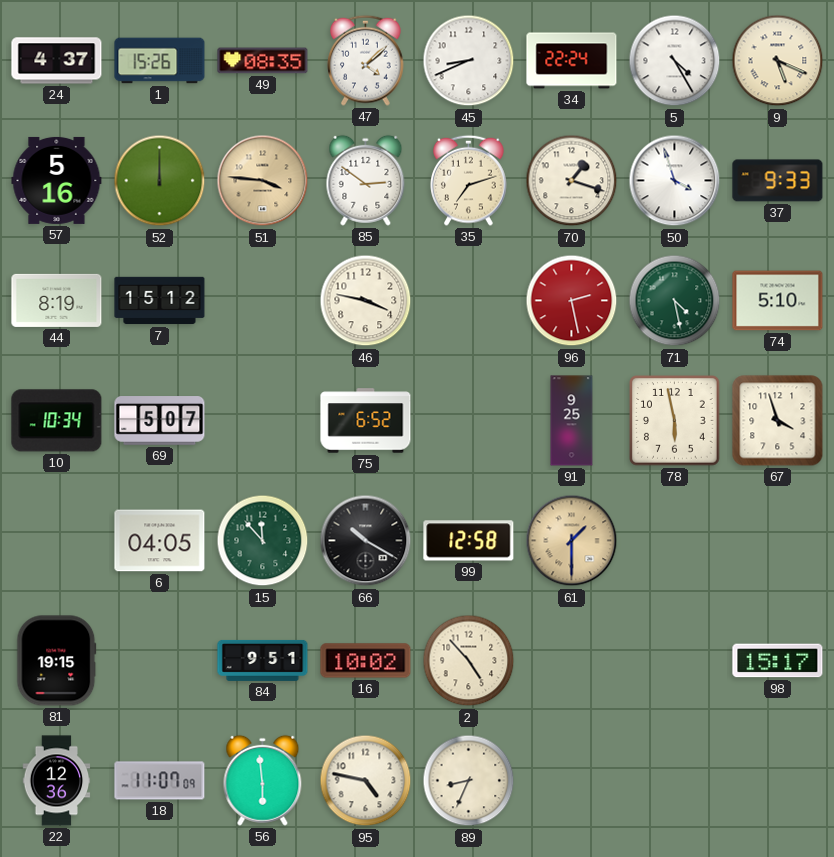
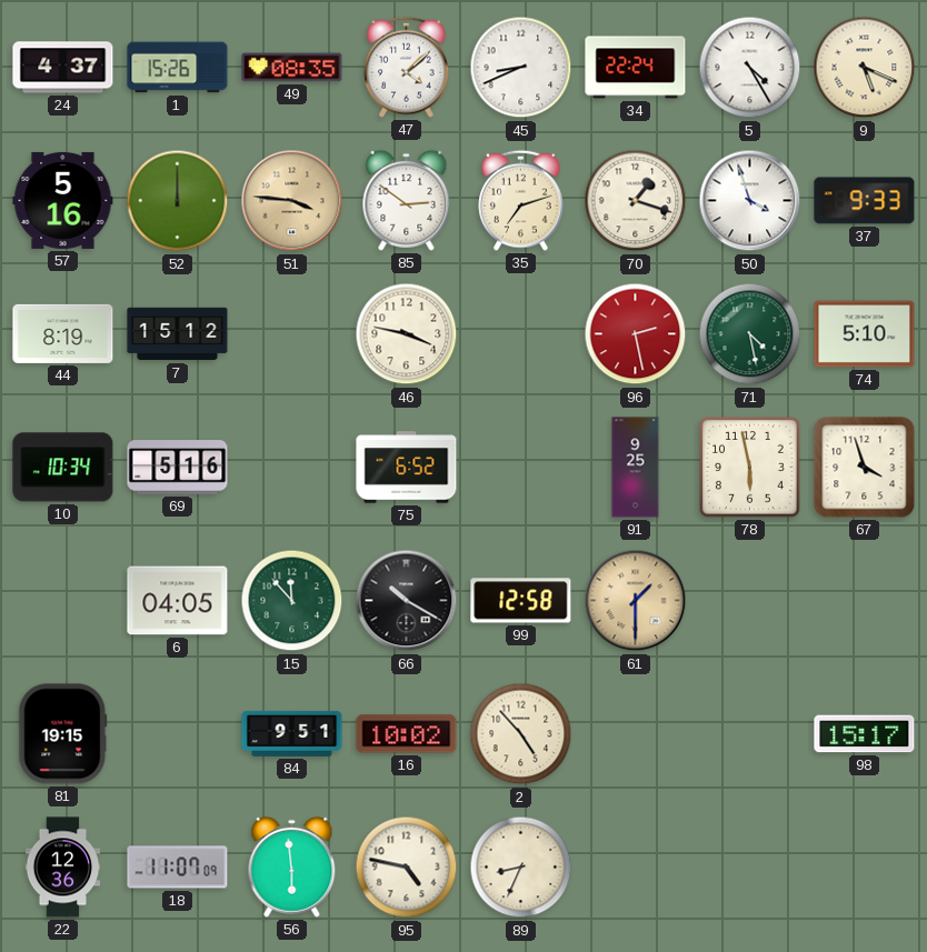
69: 5:07 -> 5:16 (178, 468)
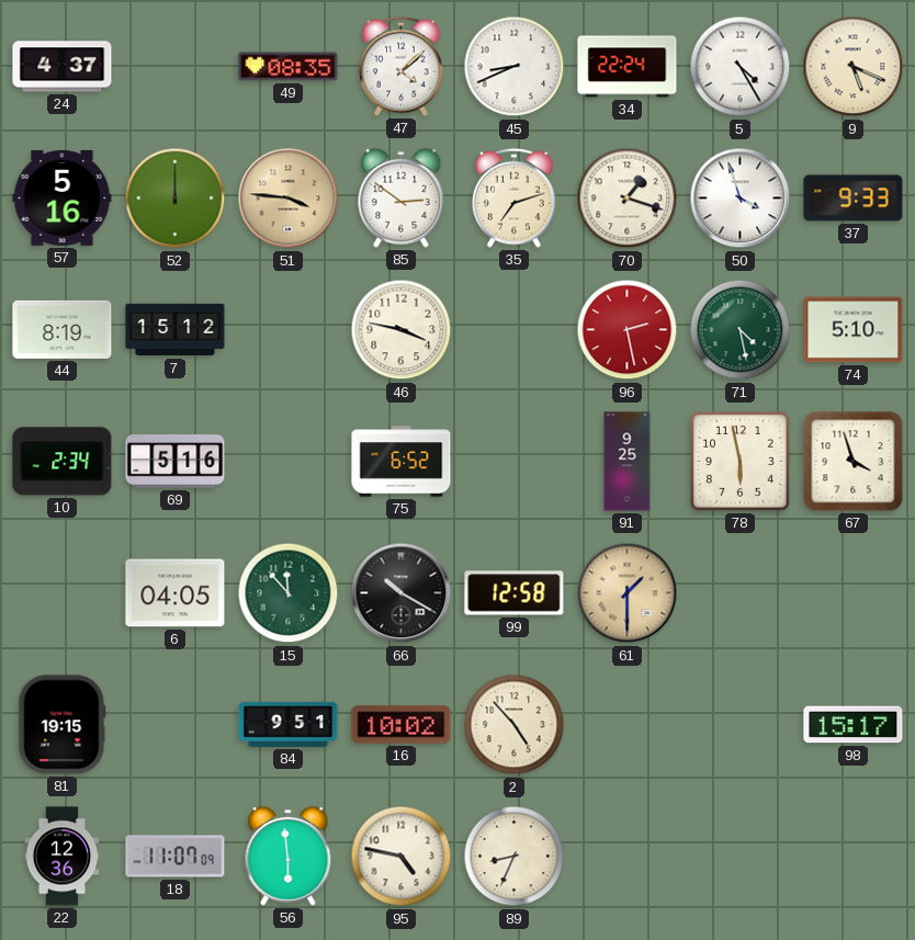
1: 15:26 -> none (178, 68)
10: 10:34 -> 2:34 (63, 462)
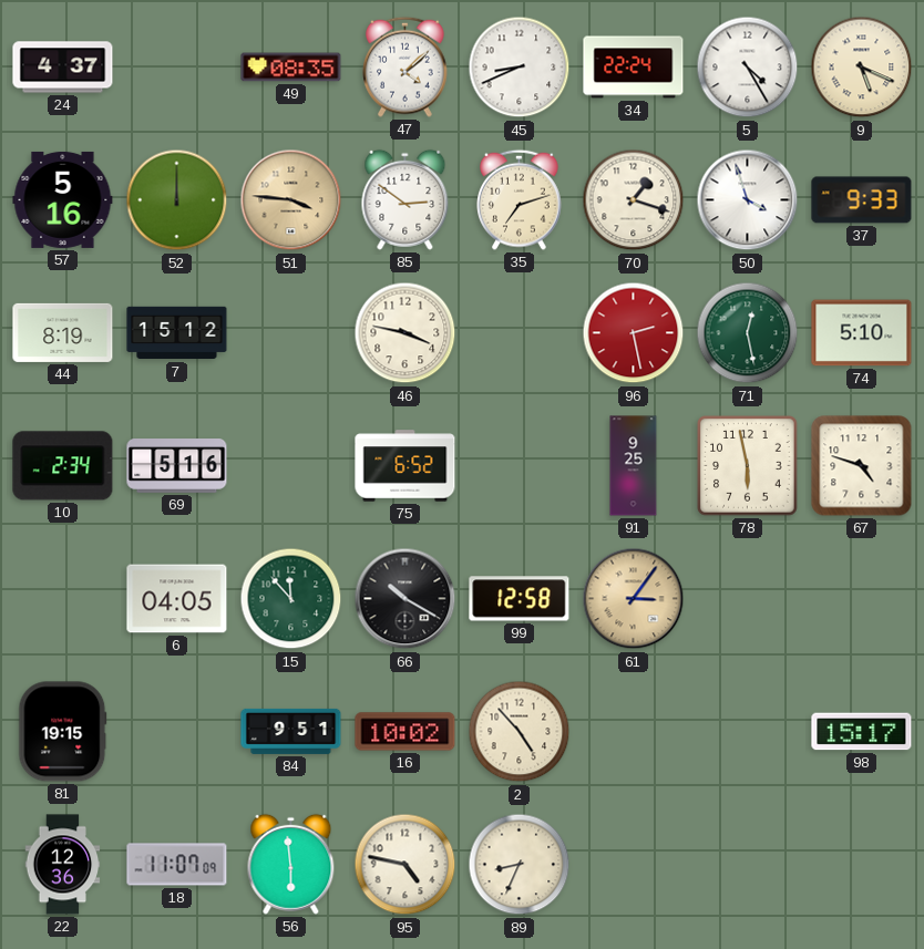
71: 4:28 -> 12:28 (748, 333)
67: 3:57 -> 4:48 (862, 466)
61: 1:30 -> 3:06 (634, 599)
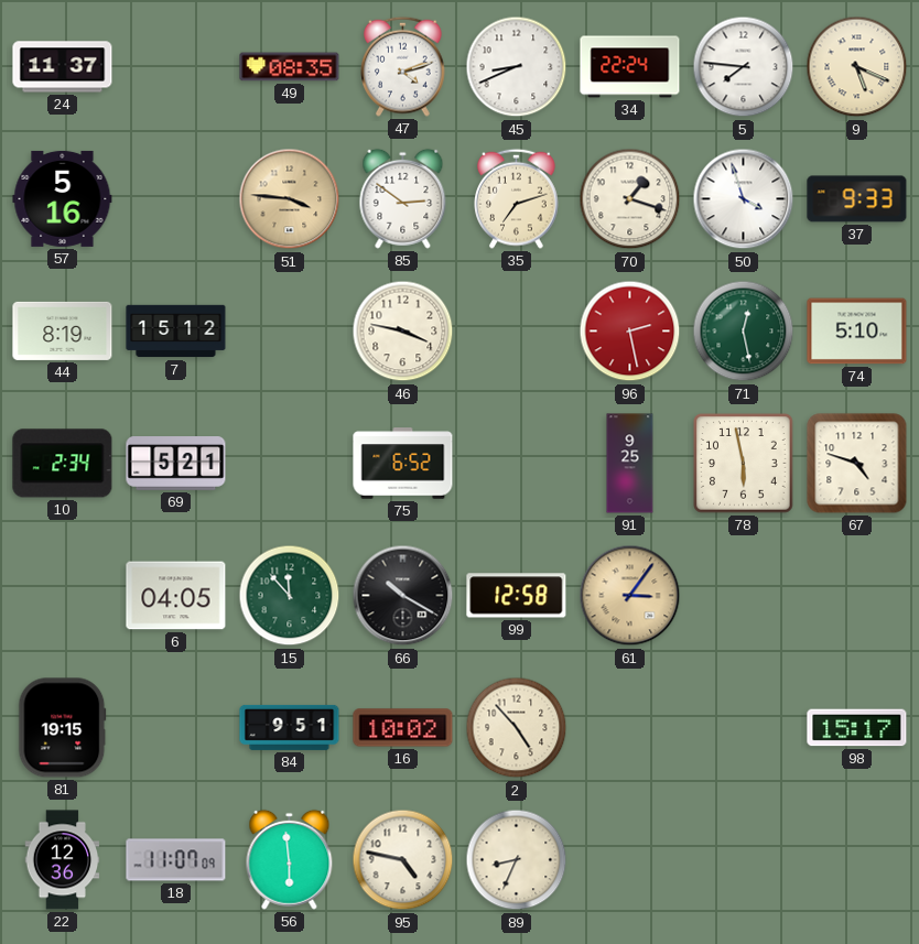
24: 4:37 -> 11:37 (63, 67)
47: 4:08 -> 4:12 (403, 66)
5: 4:25 -> 7:46 (744, 67)
52: 12:00 -> none (177, 200)
69: 5:16 -> 5:21 (176, 464)
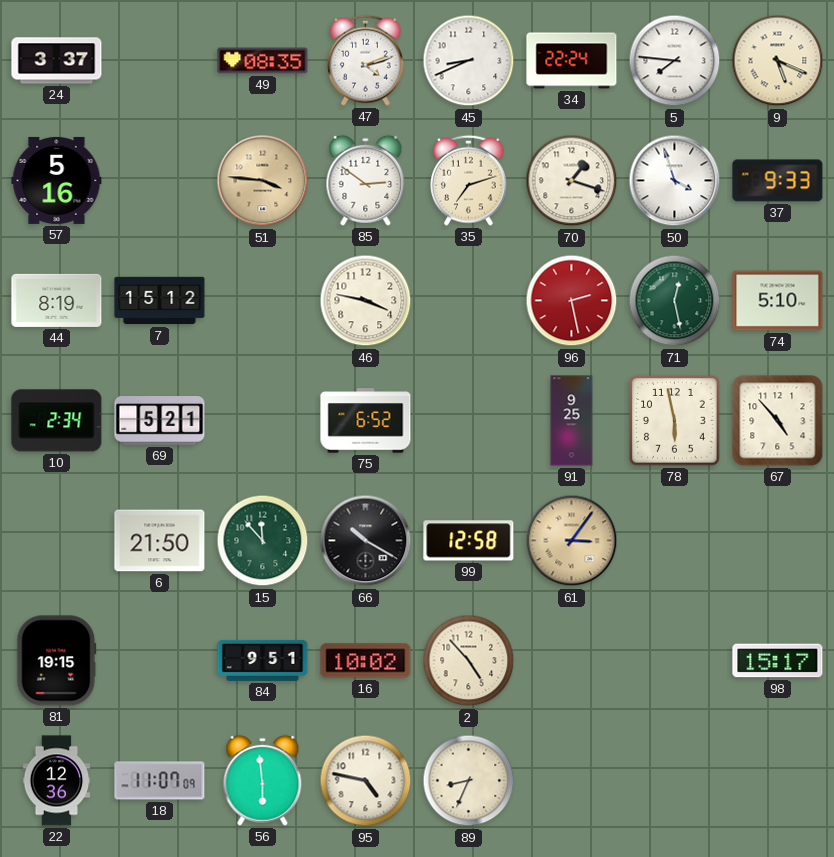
24: 11:37 -> 3:37 (57, 61)
67: 4:48 -> 4:53 (778, 421)
6: 04:05 -> 21:50 (160, 541)
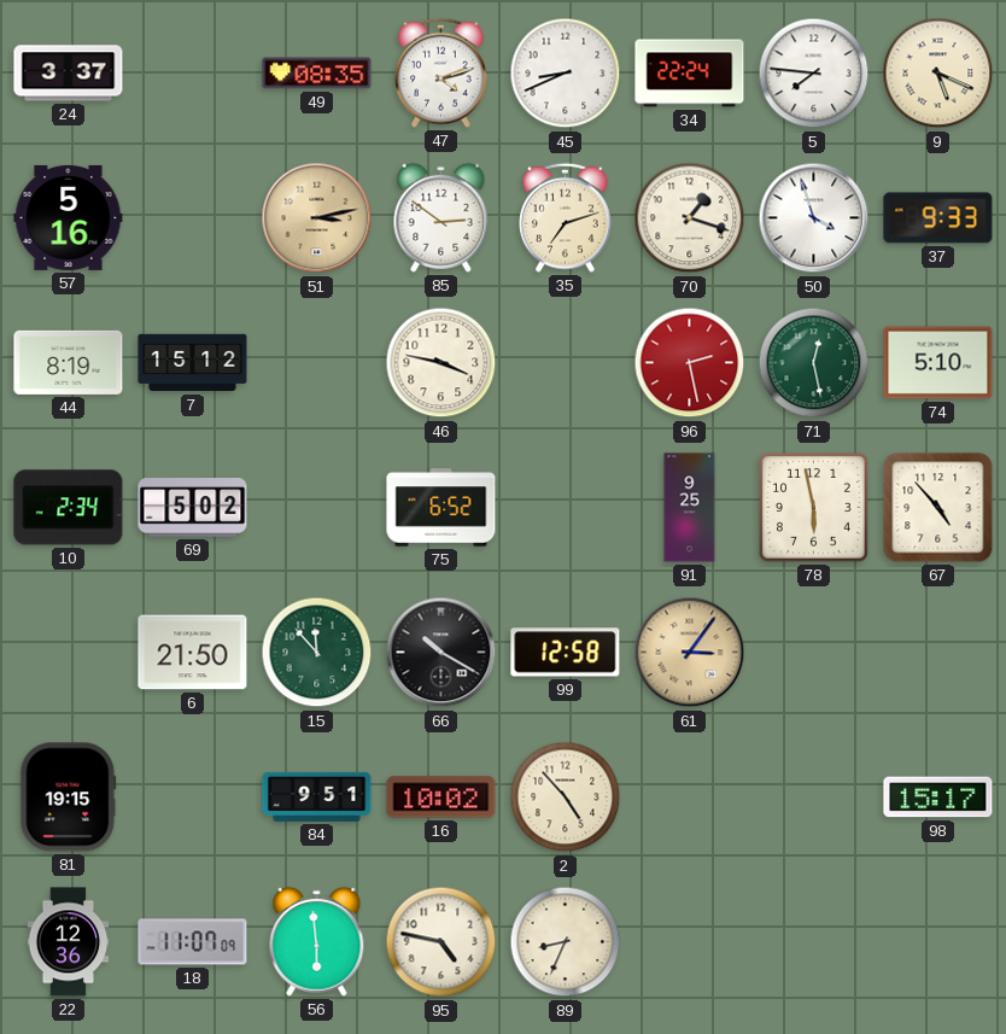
51: 3:46 -> 3:13 (317, 218)
69: 5:21 -> 5:02 (193, 508)
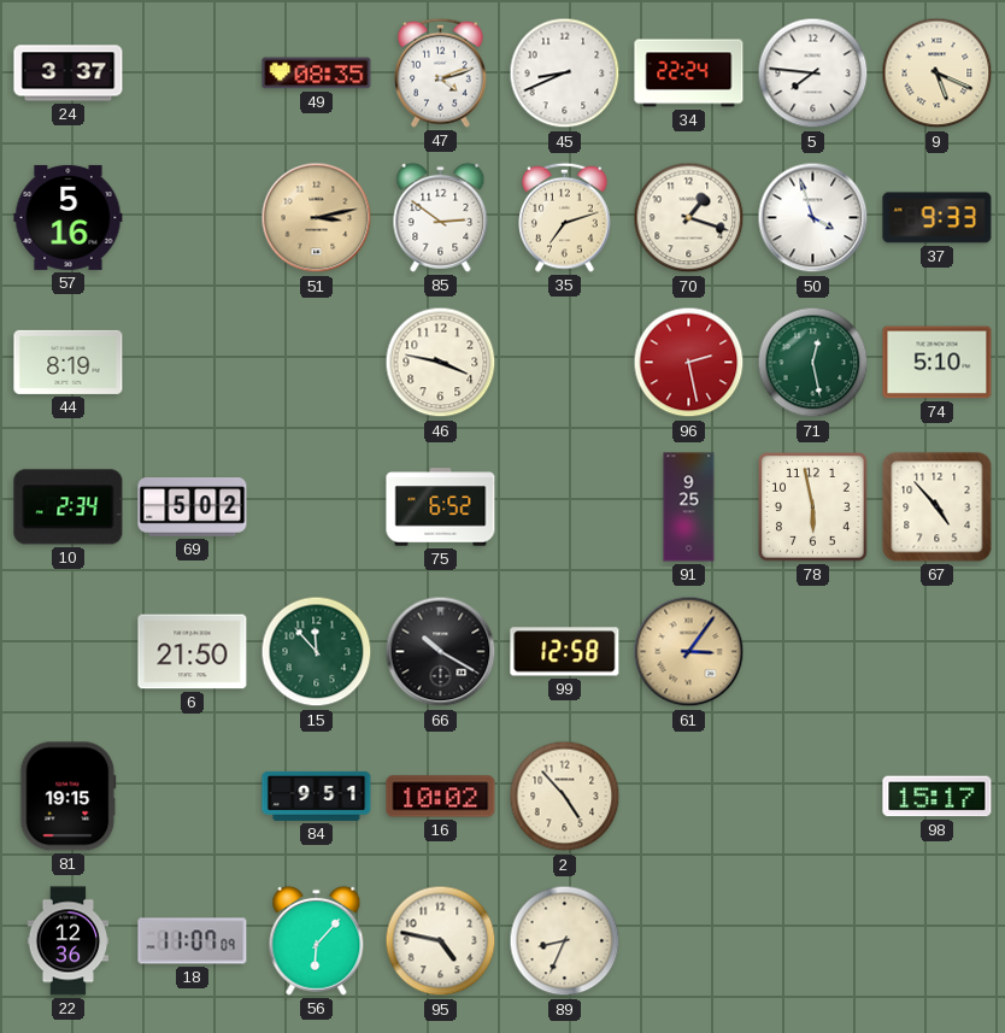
7: 15:12 -> none (193, 363)
56: 5:59 -> 6:07 (317, 940)
